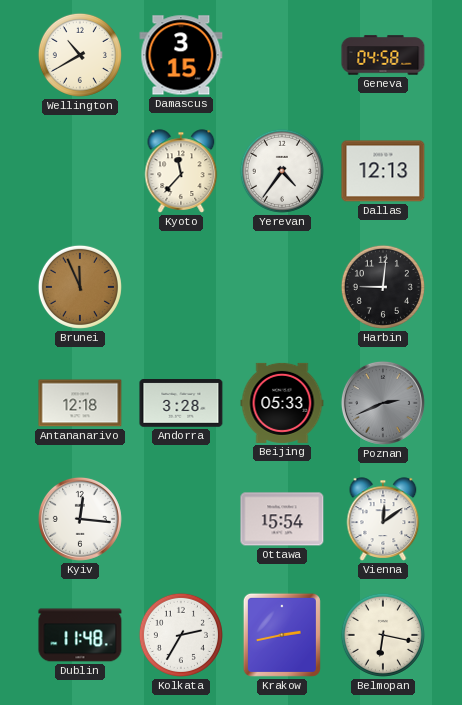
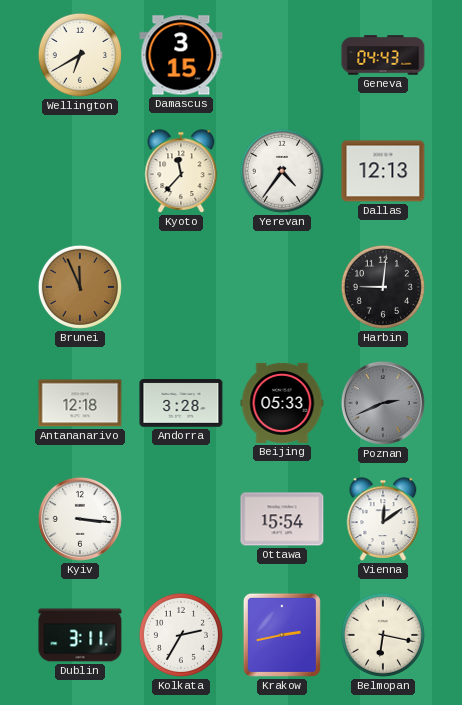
Wellington: 10:40 -> 6:40 (80, 55)
Geneva: 04:58 -> 04:43 (383, 55)
Kyiv: 12:16 -> 3:16 (80, 519)
Dublin: 11:48 -> 3:11 (80, 635)
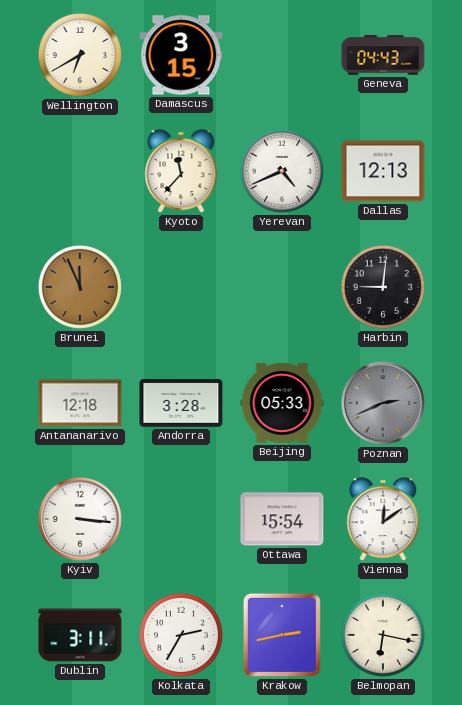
Yerevan: 4:36 -> 4:41 (282, 171)
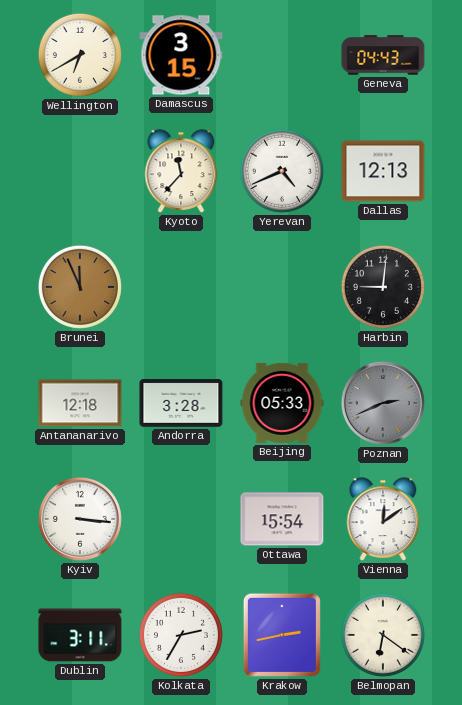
Belmopan: 6:17 -> 6:21 (383, 635)
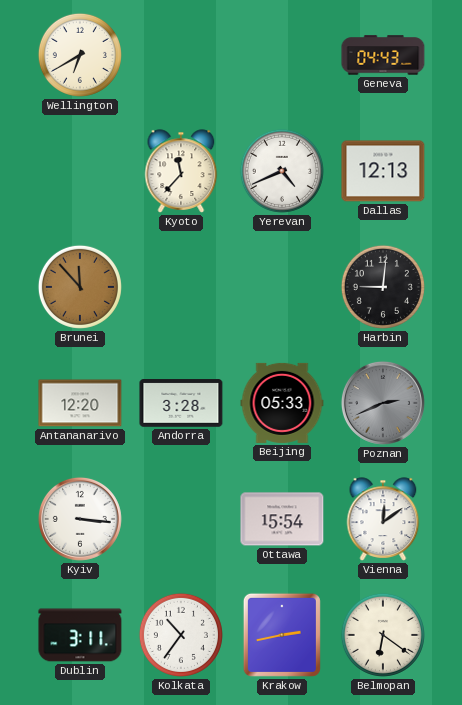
Damascus: 3:15 -> none (181, 55)
Brunei: 11:56 -> 11:53 (80, 287)
Antananarivo: 12:18 -> 12:20 (80, 403)
Kolkata: 2:35 -> 10:36 (181, 635)
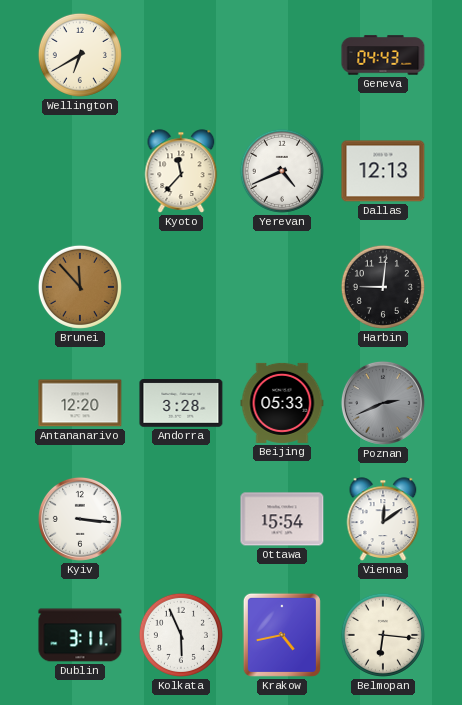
Kolkata: 10:36 -> 5:56 (181, 635)
Krakow: 2:43 -> 4:43 (282, 635)
Belmopan: 6:21 -> 6:16 (383, 635)
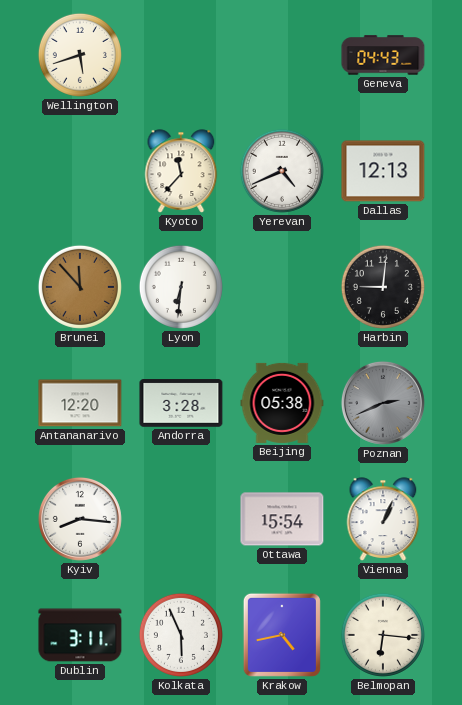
Wellington: 6:40 -> 5:42 (80, 55)
Lyon: none -> 6:31 (181, 287)
Beijing: 05:33 -> 05:38 (282, 403)
Kyiv: 3:16 -> 8:16 (80, 519)
Vienna: 12:09 -> 1:04 (383, 519)
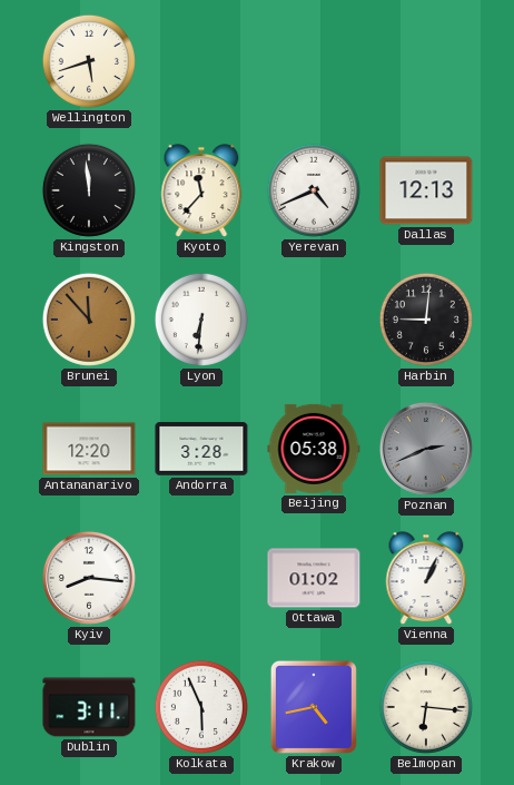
Geneva: 04:43 -> none (383, 55)
Kingston: none -> 11:59 (89, 190)
Ottawa: 15:54 -> 01:02 (314, 578)
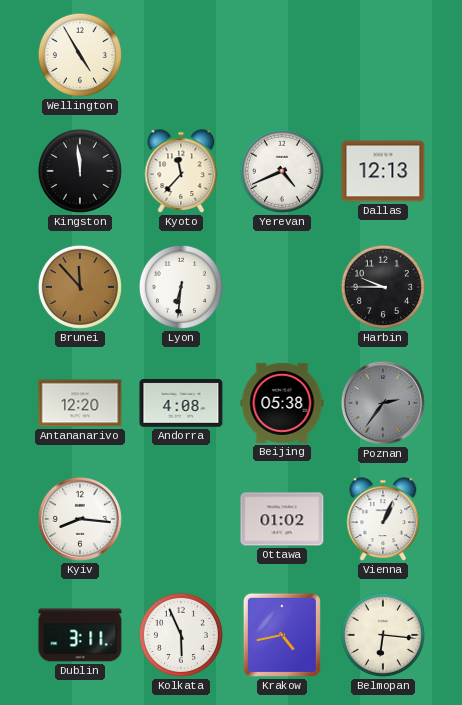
Wellington: 5:42 -> 4:55 (80, 55)
Harbin: 9:01 -> 9:45 (383, 287)
Andorra: 3:28 -> 4:08 (181, 403)
Poznan: 2:41 -> 2:36 (383, 403)
